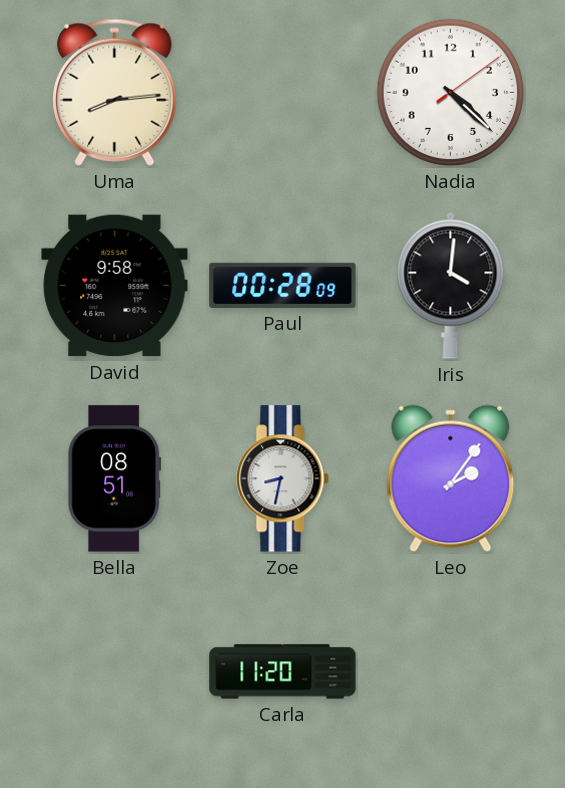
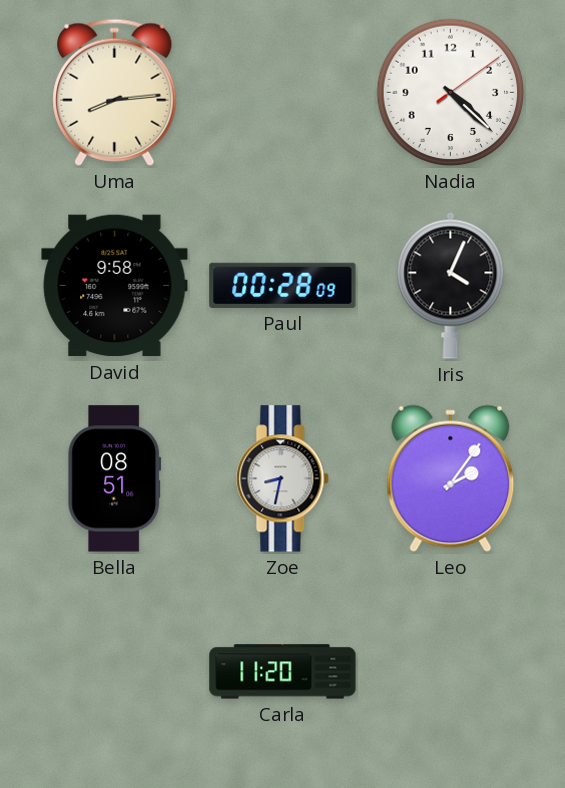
Iris: 4:01 -> 4:04 (451, 285)
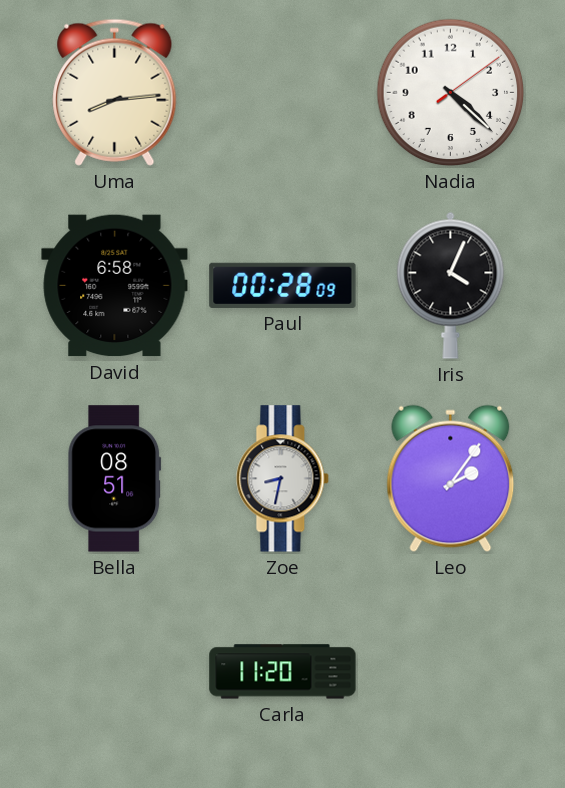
David: 9:58 -> 6:58 (115, 286)
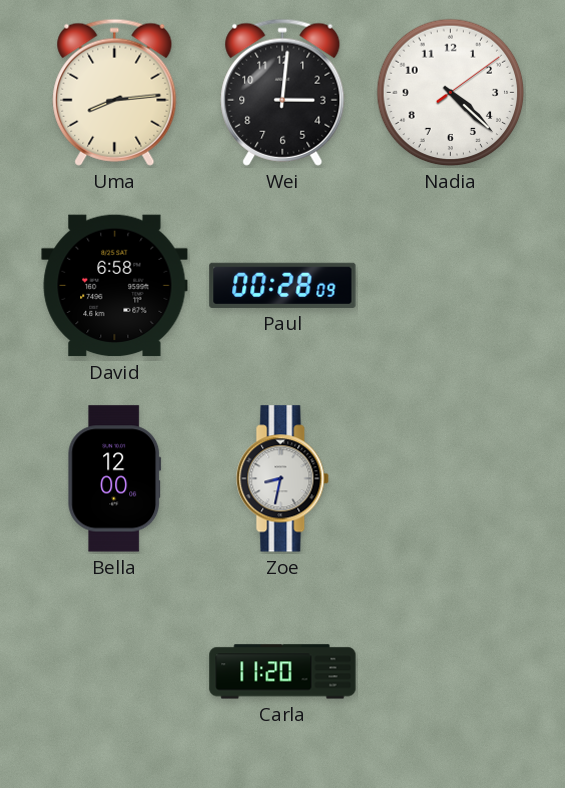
Wei: none -> 3:01 (283, 92)
Iris: 4:04 -> none (451, 285)
Bella: 08:51 -> 12:00 (115, 479)
Leo: 2:06 -> none (451, 479)
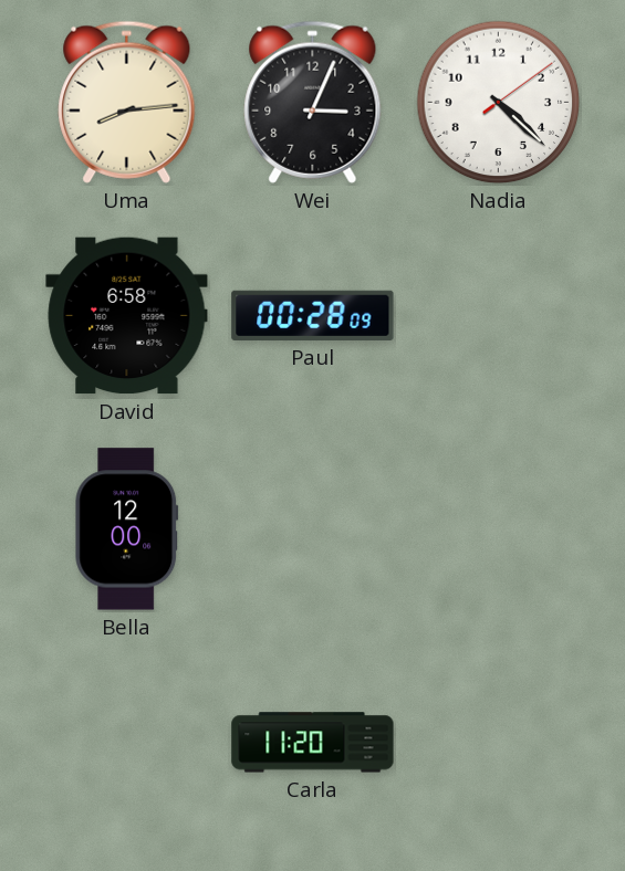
Wei: 3:01 -> 3:04 (313, 102)
Zoe: 8:32 -> none (283, 479)
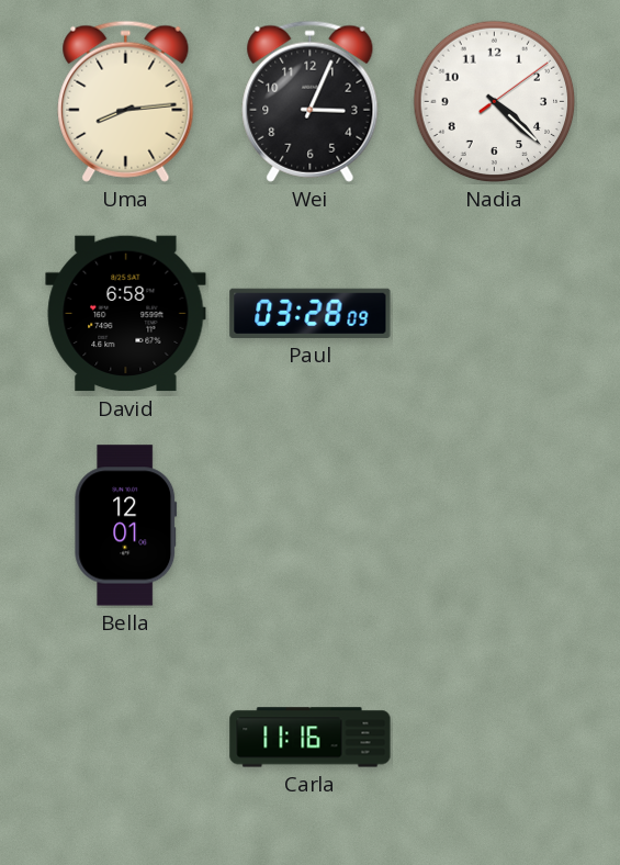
Paul: 00:28 -> 03:28 (311, 313)
Bella: 12:00 -> 12:01 (126, 526)
Carla: 11:20 -> 11:16 (311, 738)
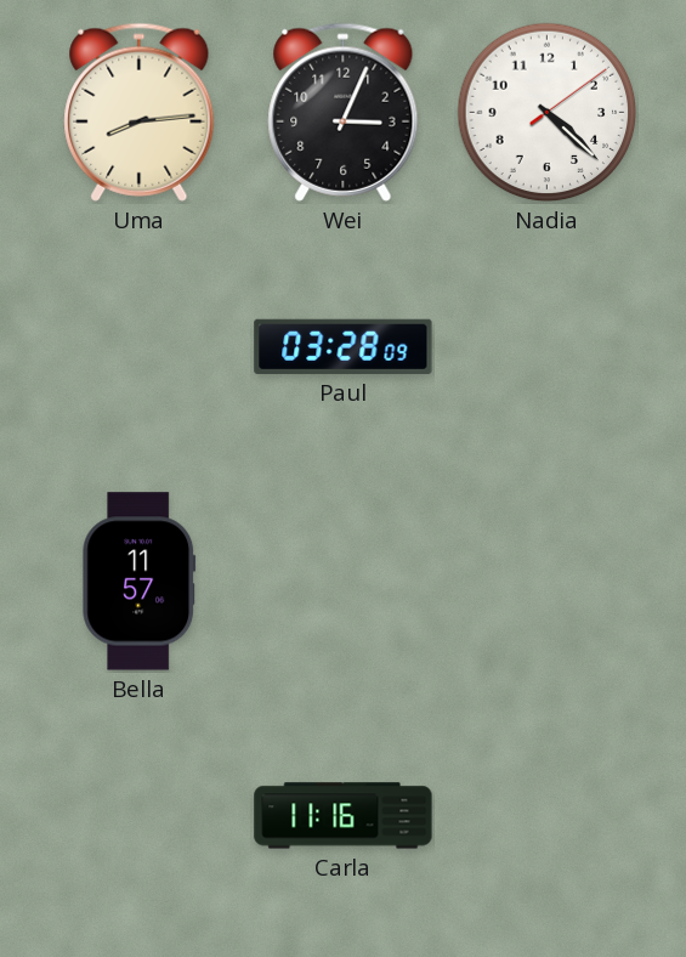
David: 6:58 -> none (126, 314)
Bella: 12:01 -> 11:57 (140, 582)
